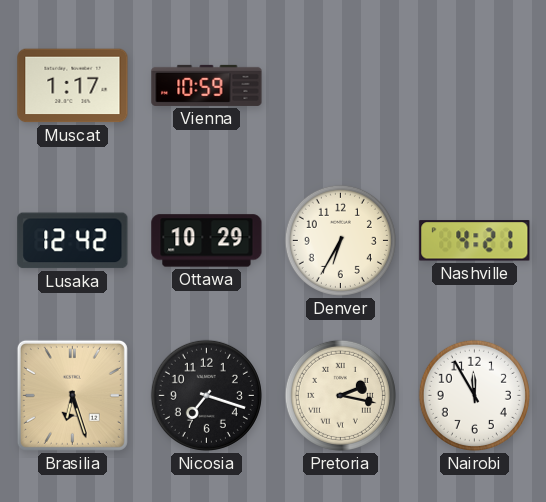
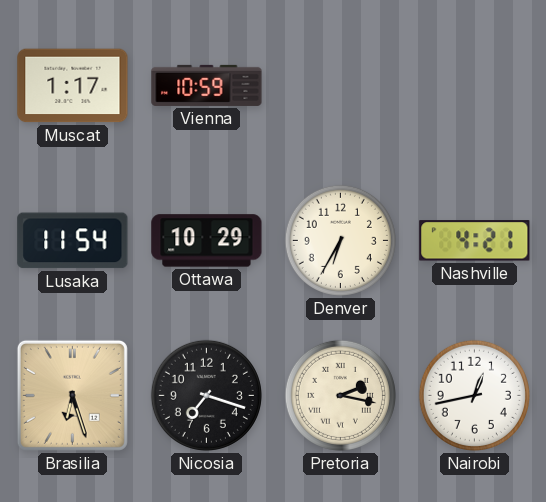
Lusaka: 12:42 -> 11:54 (73, 241)
Nairobi: 11:55 -> 12:43 (474, 395)
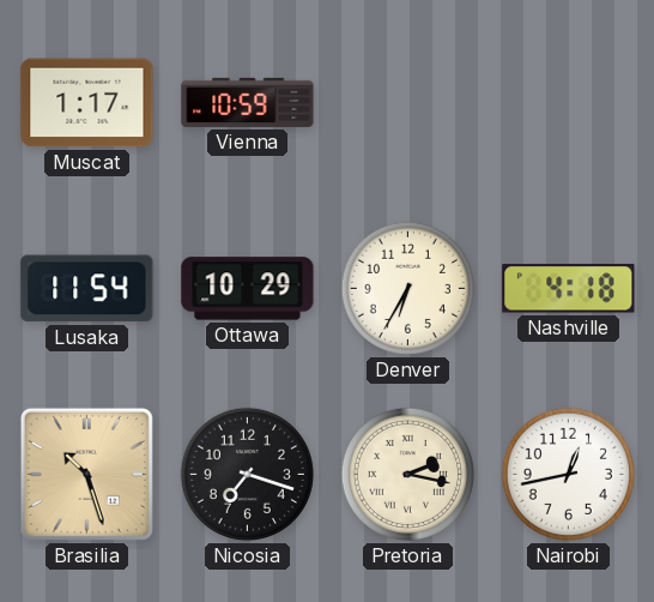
Nashville: 4:21 -> 4:18 (569, 289)
Brasilia: 6:27 -> 10:27 (86, 474)
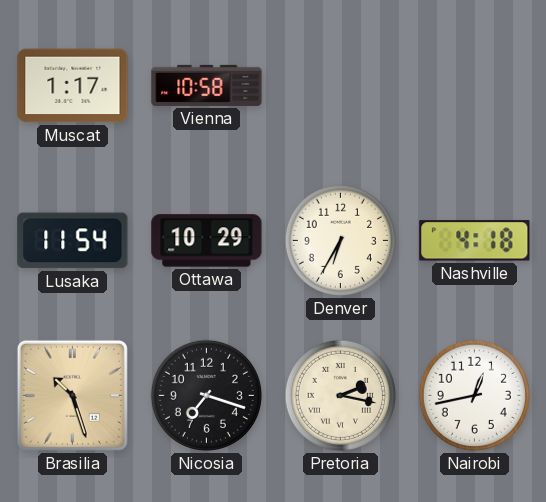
Vienna: 10:59 -> 10:58 (207, 85)
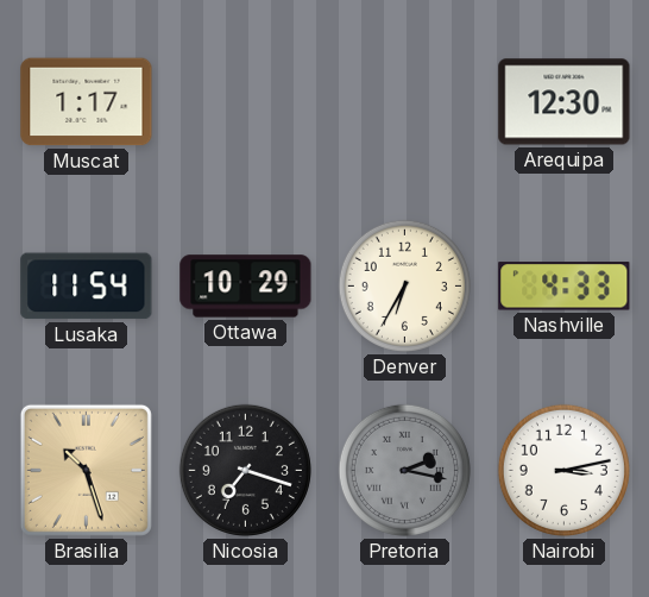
Vienna: 10:58 -> none (207, 85)
Arequipa: none -> 12:30 (565, 102)
Nashville: 4:18 -> 4:33 (565, 287)
Pretoria dial: cream -> grey (404, 470)
Nairobi: 12:43 -> 3:13 (563, 470)
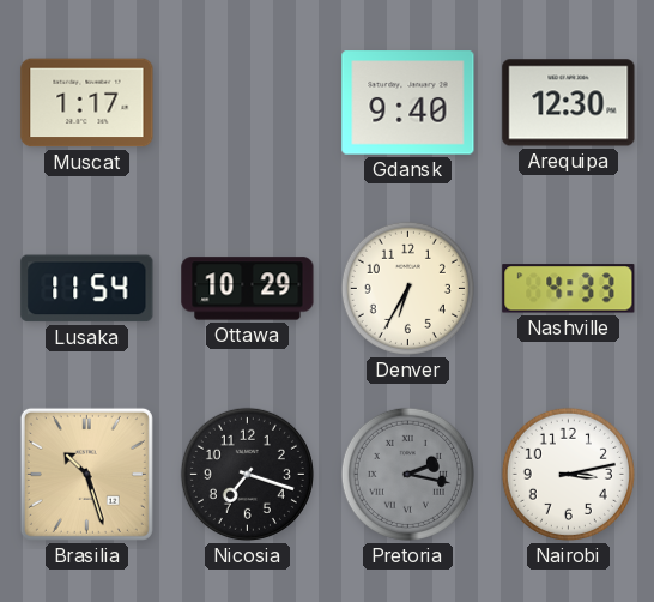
Gdansk: none -> 9:40 (408, 103)
